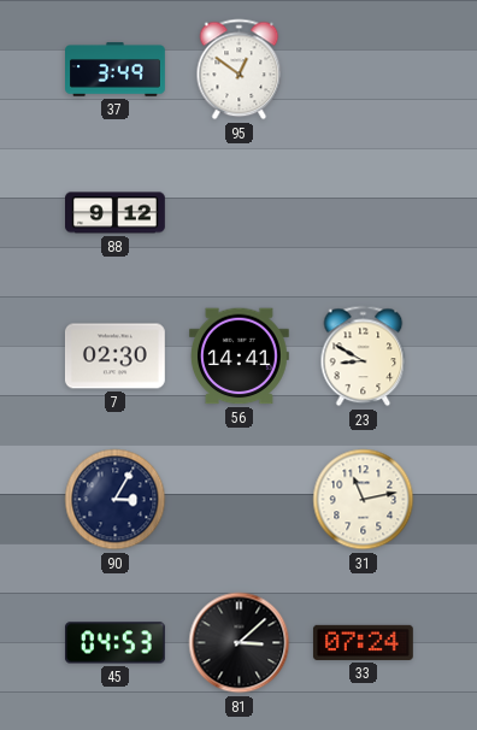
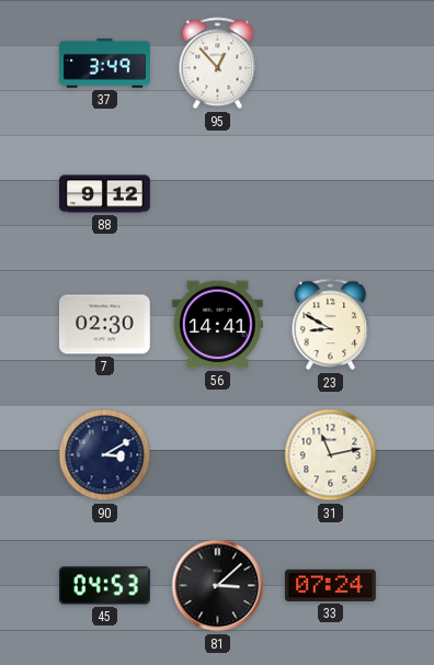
95: 12:51 -> 12:53 (218, 64)
90: 3:05 -> 3:10 (105, 455)
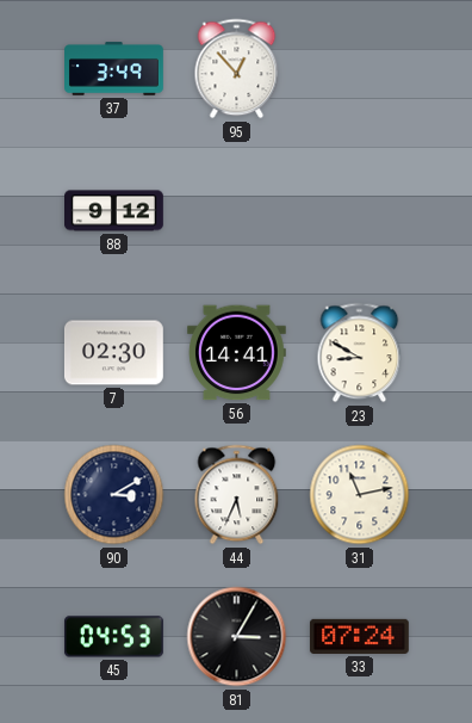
44: none -> 5:34 (237, 495)
81: 3:08 -> 3:05 (237, 637)
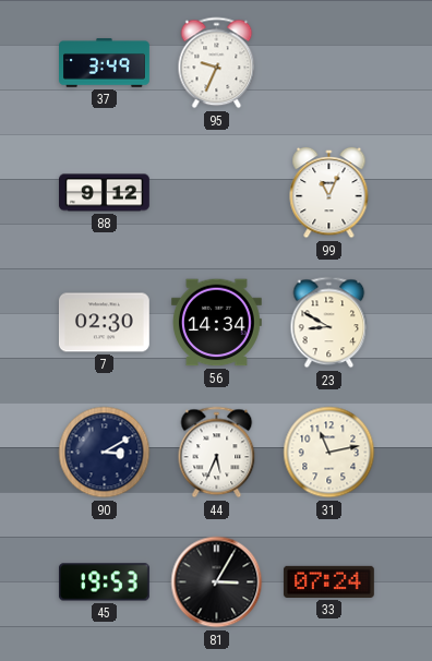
95: 12:53 -> 9:34 (217, 63)
99: none -> 11:04 (329, 193)
56: 14:41 -> 14:34 (216, 323)
45: 04:53 -> 19:53 (104, 582)
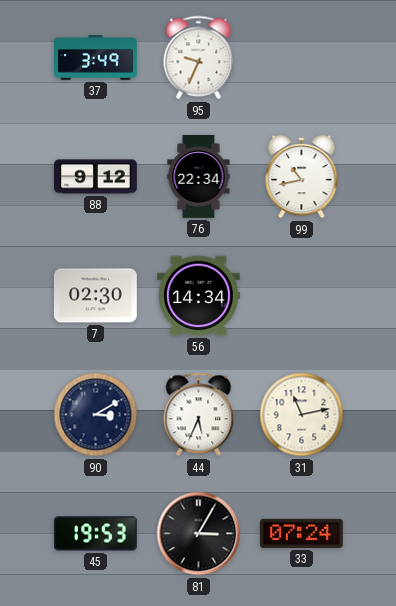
76: none -> 22:34 (199, 177)
99: 11:04 -> 10:43 (302, 177)
23: 8:50 -> none (329, 323)
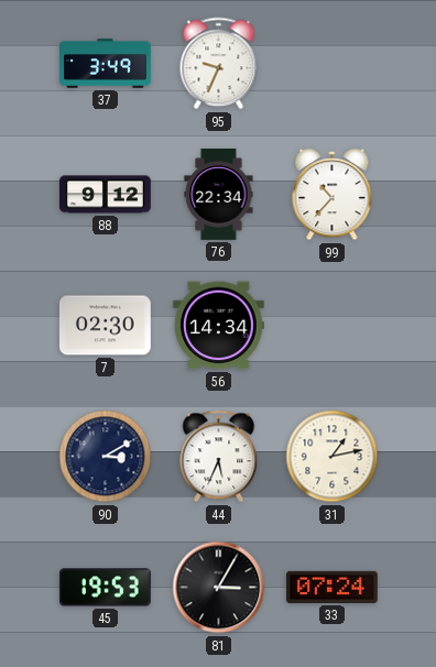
99: 10:43 -> 10:37 (333, 195)
31: 11:13 -> 1:13 (333, 457)
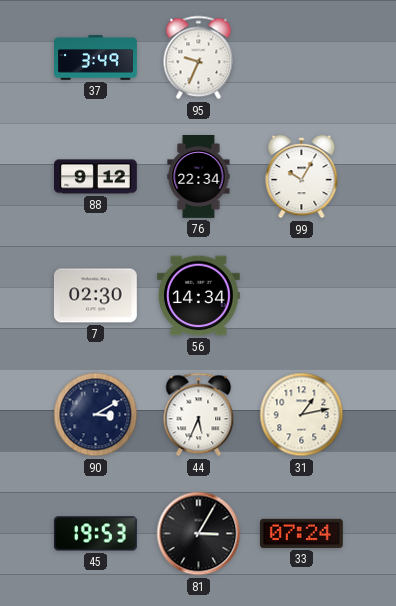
99: 10:37 -> 10:05 (302, 177)
